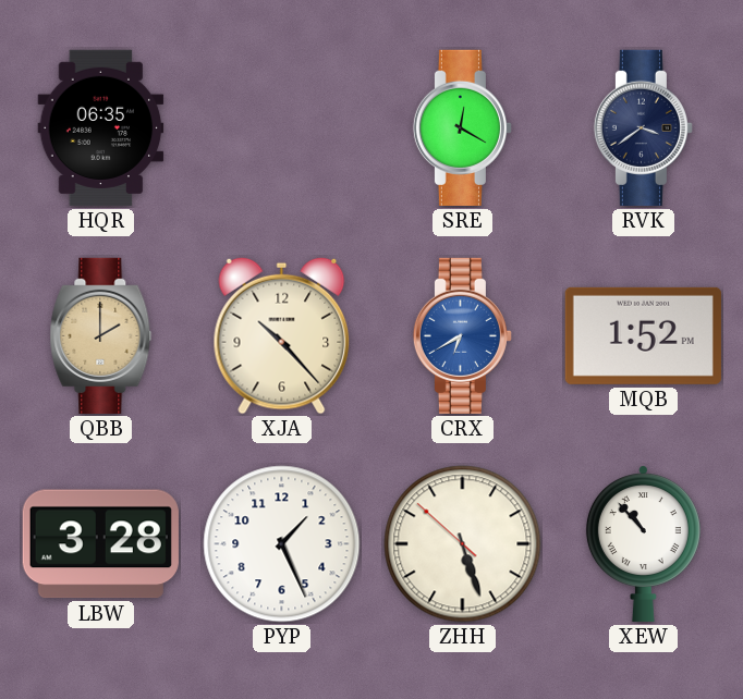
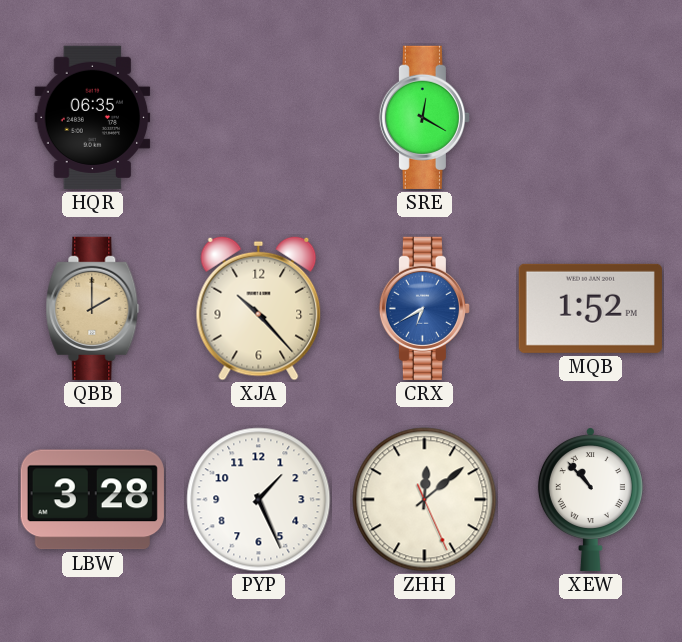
RVK: 3:39 -> none (643, 127)
ZHH: 5:26 -> 12:08 (425, 500)
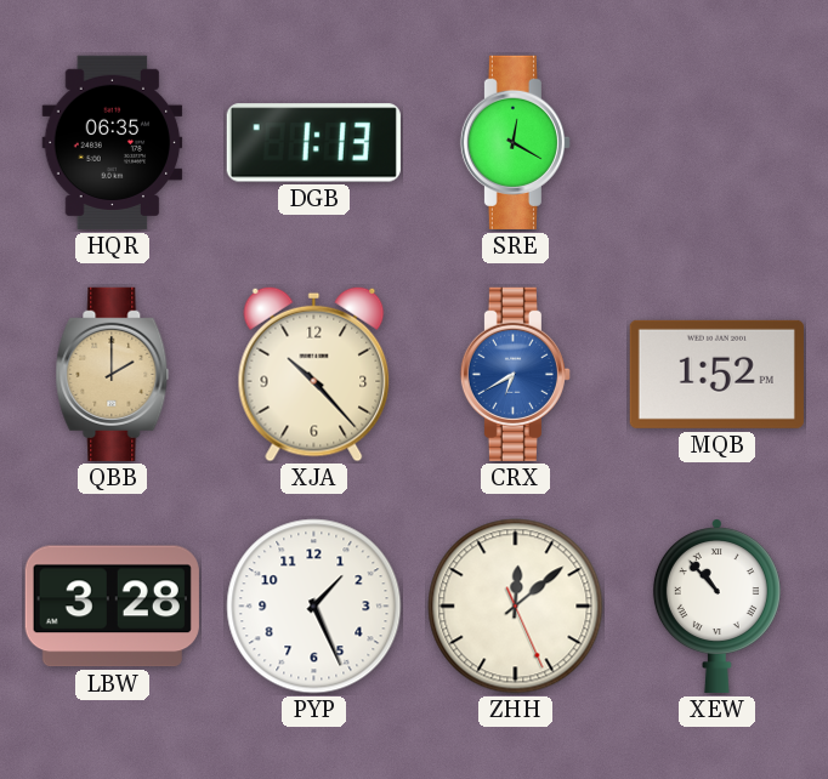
DGB: none -> 1:13 (313, 143)
